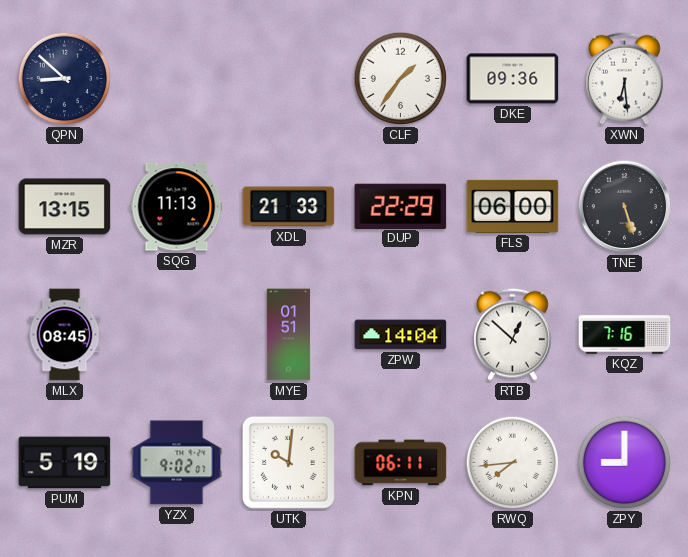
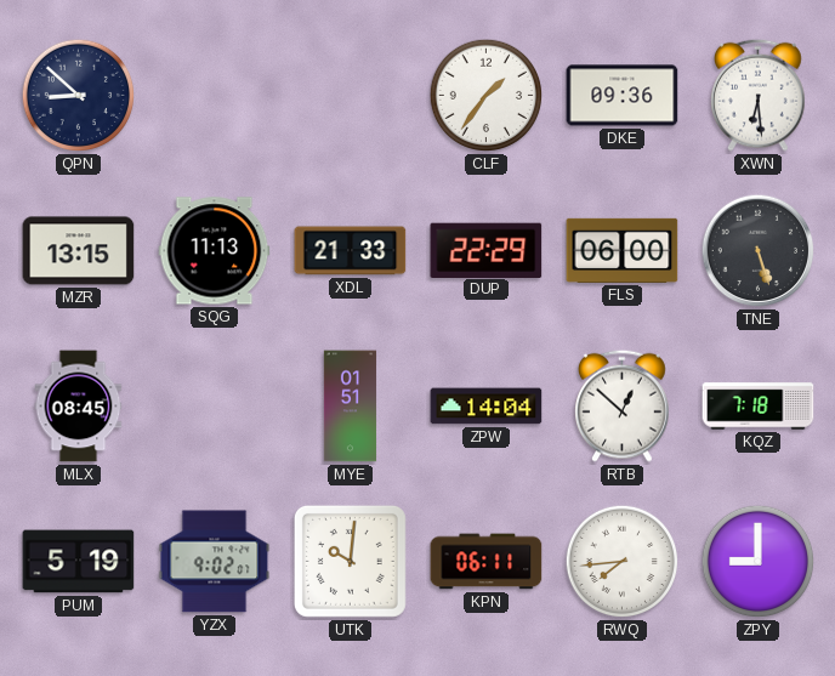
KQZ: 7:16 -> 7:18 (759, 407)
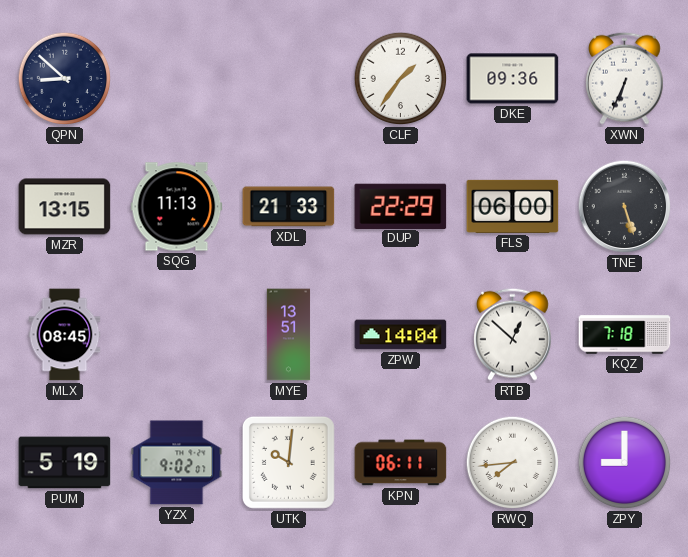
XWN: 6:29 -> 6:34 (625, 78)
MYE: 01:51 -> 13:51 (289, 335)
